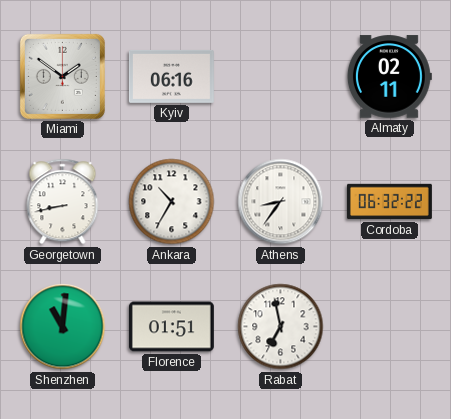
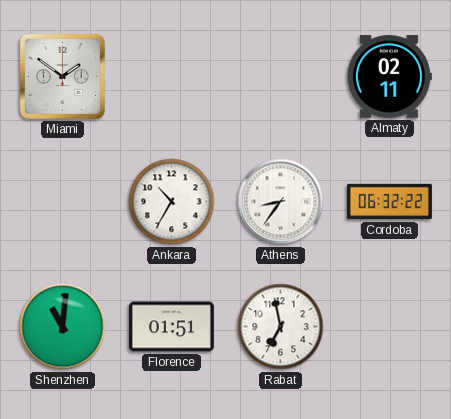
Kyiv: 06:16 -> none (171, 76)
Georgetown: 8:43 -> none (63, 202)
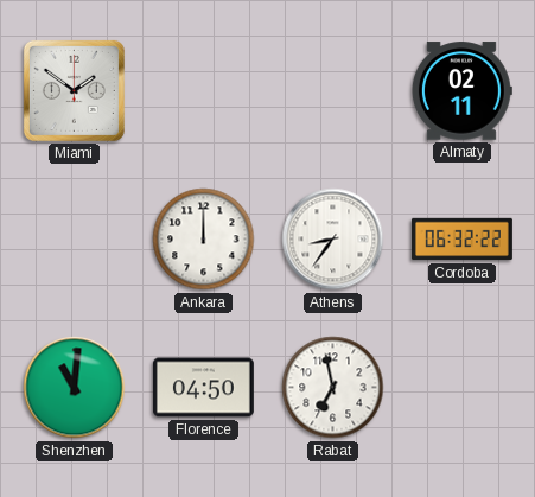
Ankara: 10:35 -> 12:00 (204, 240)
Florence: 01:51 -> 04:50 (203, 388)
